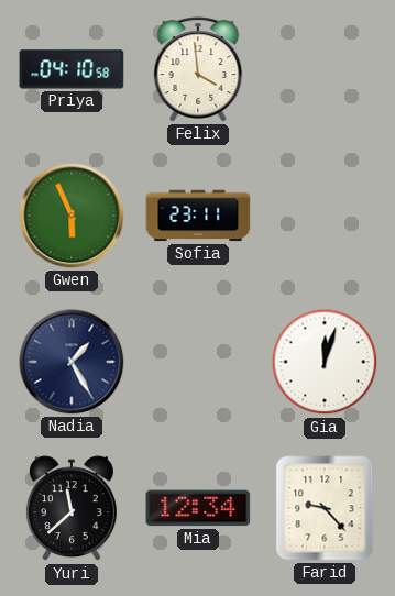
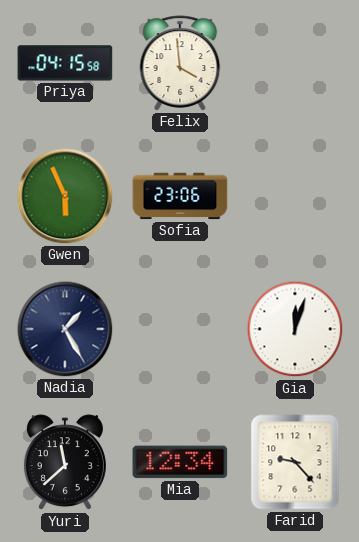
Priya: 04:10 -> 04:15 (65, 63)
Sofia: 23:11 -> 23:06 (180, 196)
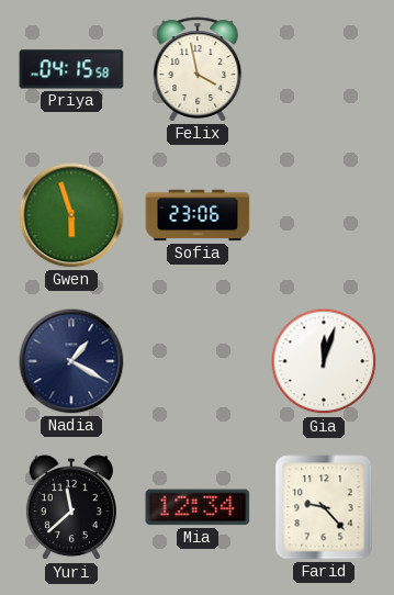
Felix: 3:59 -> 3:58 (198, 69)
Gwen: 5:56 -> 5:57 (71, 215)
Nadia: 1:25 -> 1:20 (71, 361)
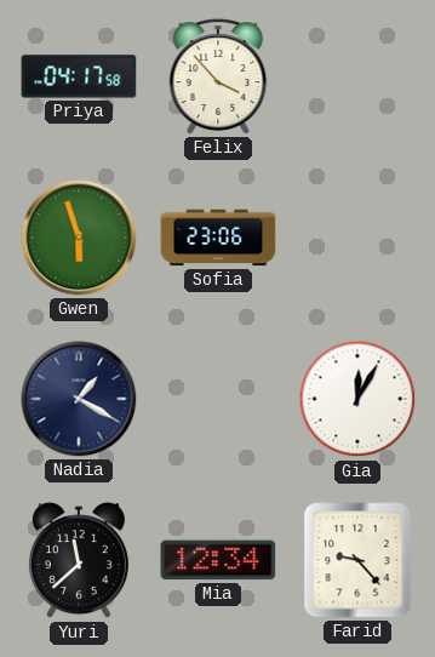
Priya: 04:15 -> 04:17 (79, 76)
Felix: 3:58 -> 3:53 (218, 76)
Gia: 12:03 -> 12:05 (357, 399)
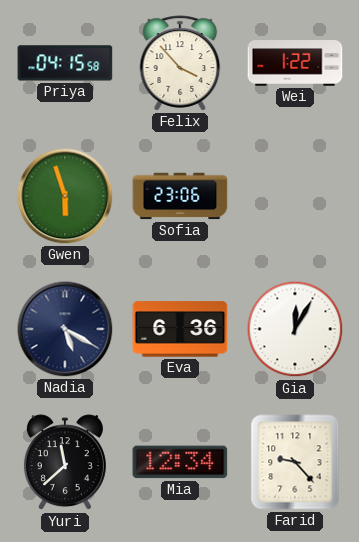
Priya: 04:17 -> 04:15 (65, 63)
Wei: none -> 1:22 (295, 63)
Nadia: 1:20 -> 5:20 (65, 329)
Eva: none -> 6:36 (180, 329)
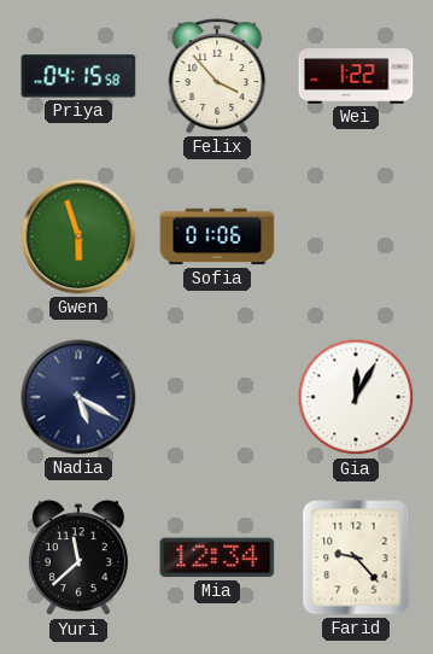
Sofia: 23:06 -> 01:06 (217, 237)
Eva: 6:36 -> none (180, 329)
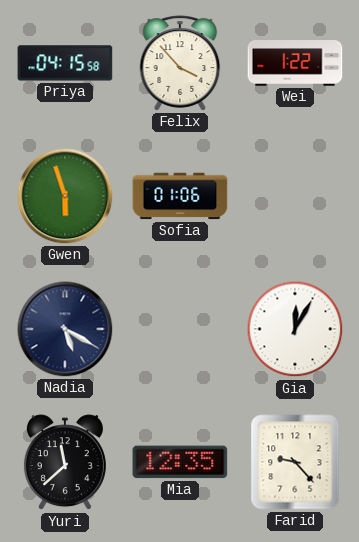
Mia: 12:34 -> 12:35 (180, 462)
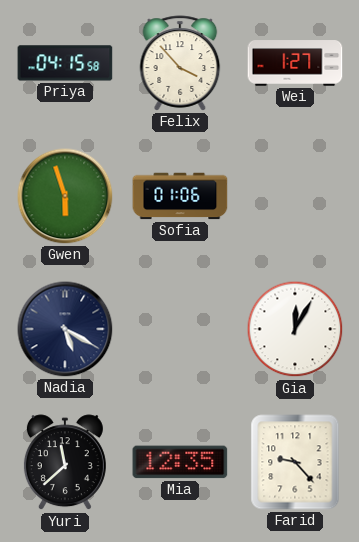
Wei: 1:22 -> 1:27 (295, 63)
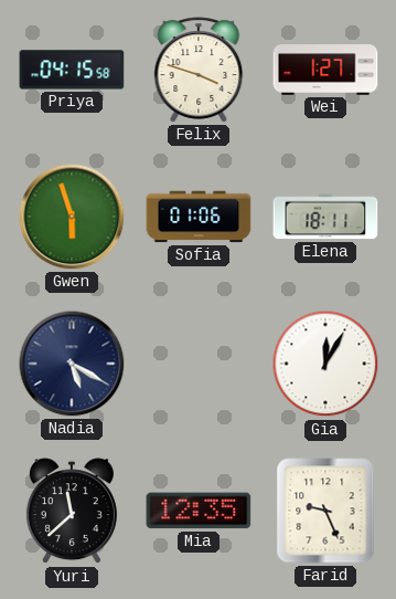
Felix: 3:53 -> 3:48 (199, 70)
Elena: none -> 18:11 (325, 217)
Farid: 9:23 -> 9:26 (325, 511)
